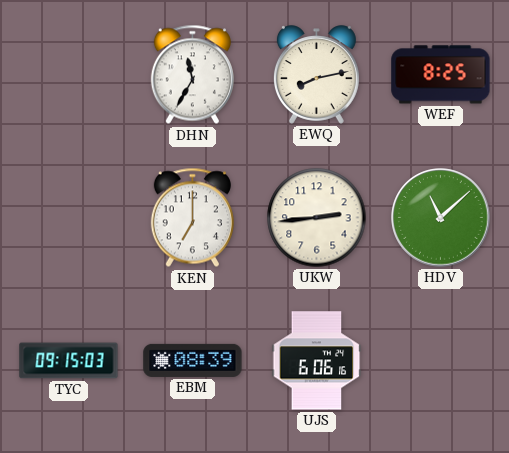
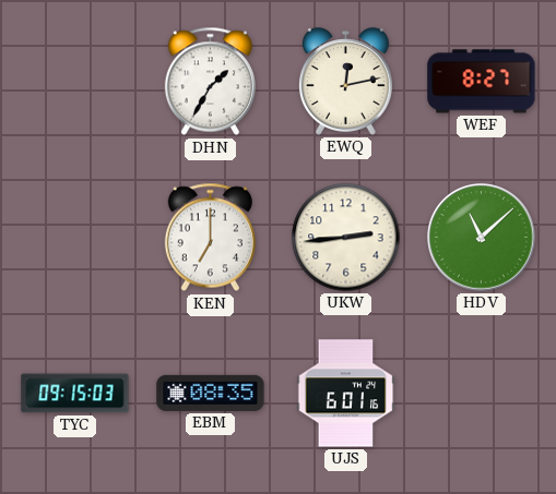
DHN: 11:35 -> 1:35 (210, 82)
EWQ: 8:13 -> 12:13 (345, 82)
WEF: 8:25 -> 8:27 (482, 82)
EBM: 08:39 -> 08:35 (211, 393)
UJS: 6:06 -> 6:01 (346, 394)
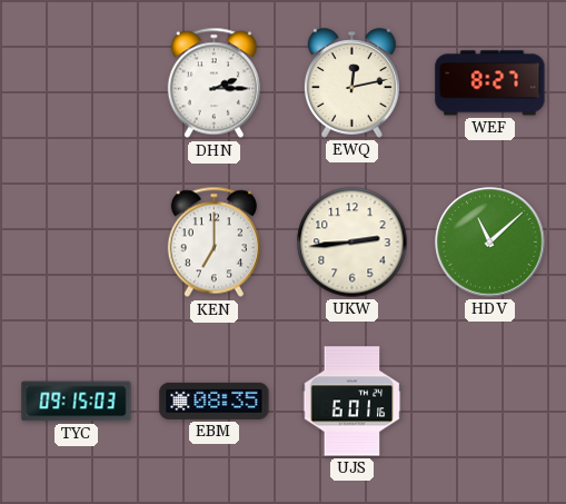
DHN: 1:35 -> 2:15 (214, 83)
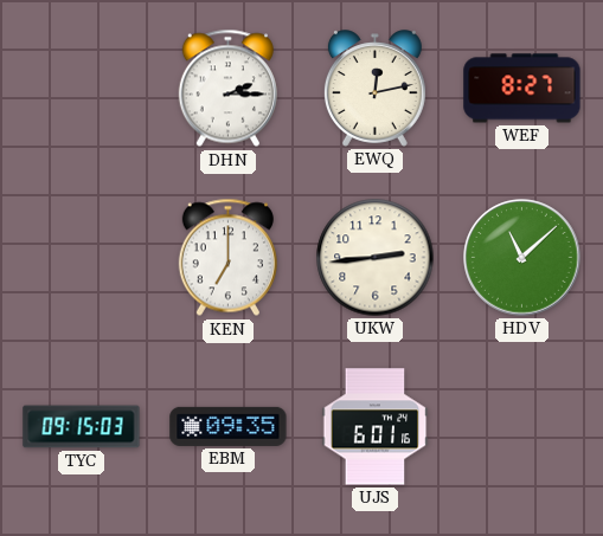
EBM: 08:35 -> 09:35 (229, 426)
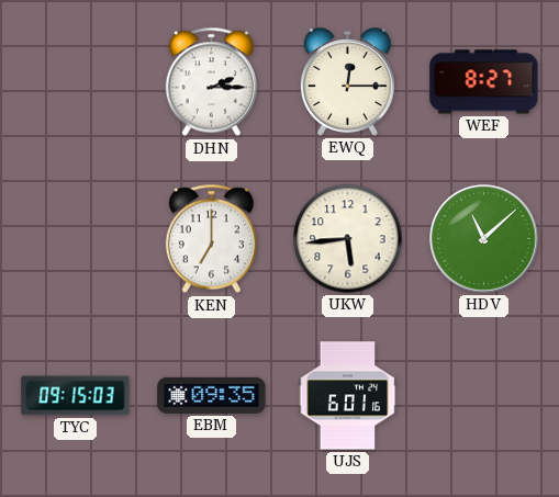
EWQ: 12:13 -> 12:15 (347, 82)
UKW: 2:44 -> 5:44 (348, 239)
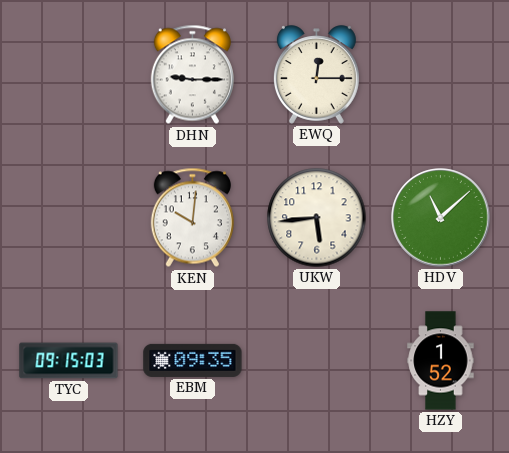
DHN: 2:15 -> 9:15 (192, 75)
WEF: 8:27 -> none (484, 82)
KEN: 7:00 -> 10:01 (192, 218)
UJS: 6:01 -> none (348, 396)
HZY: none -> 1:52 (441, 361)
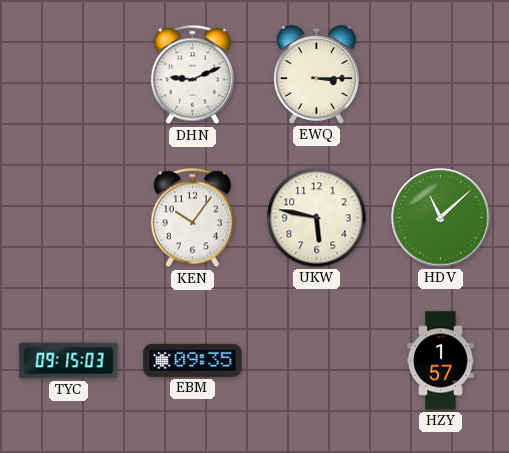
DHN: 9:15 -> 9:11 (192, 75)
EWQ: 12:15 -> 3:15 (316, 75)
KEN: 10:01 -> 10:06 (192, 218)
UKW: 5:44 -> 5:47 (317, 218)
HZY: 1:52 -> 1:57 (441, 361)
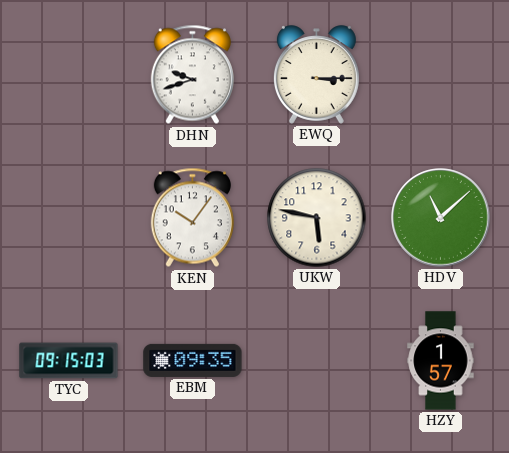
DHN: 9:11 -> 9:42 (192, 75)
